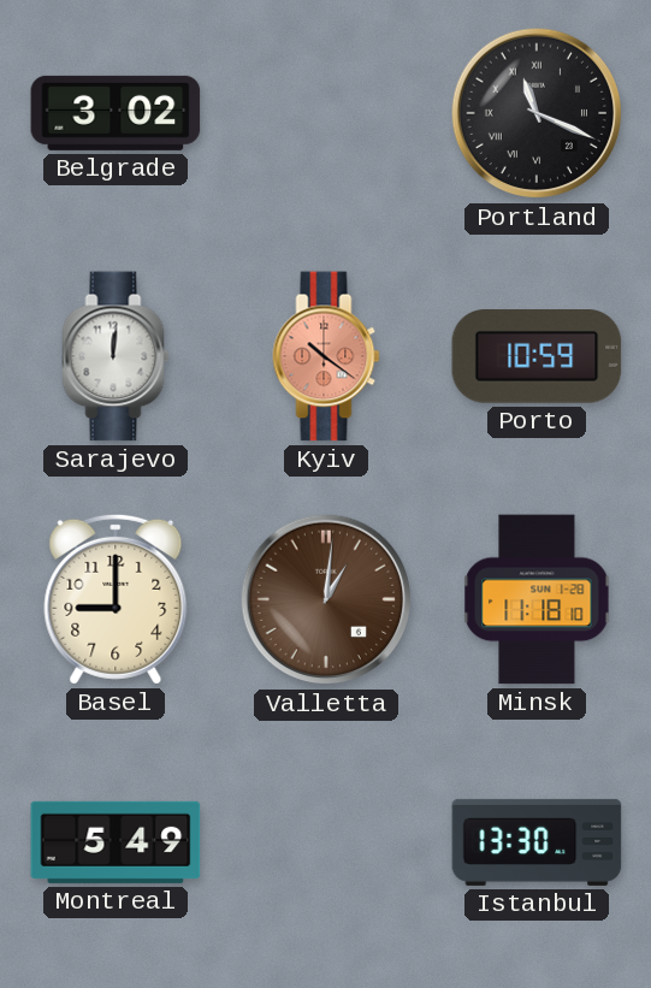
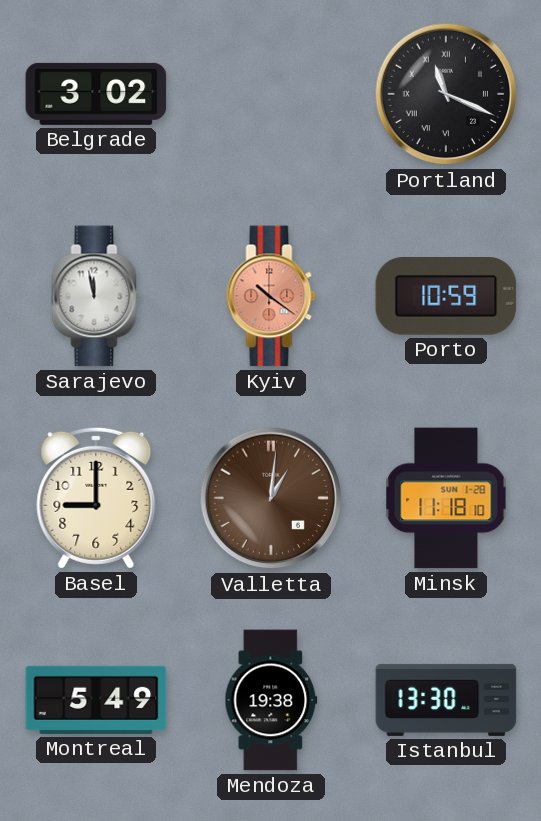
Sarajevo: 12:01 -> 11:58 (96, 296)
Mendoza: none -> 19:38 (271, 700)
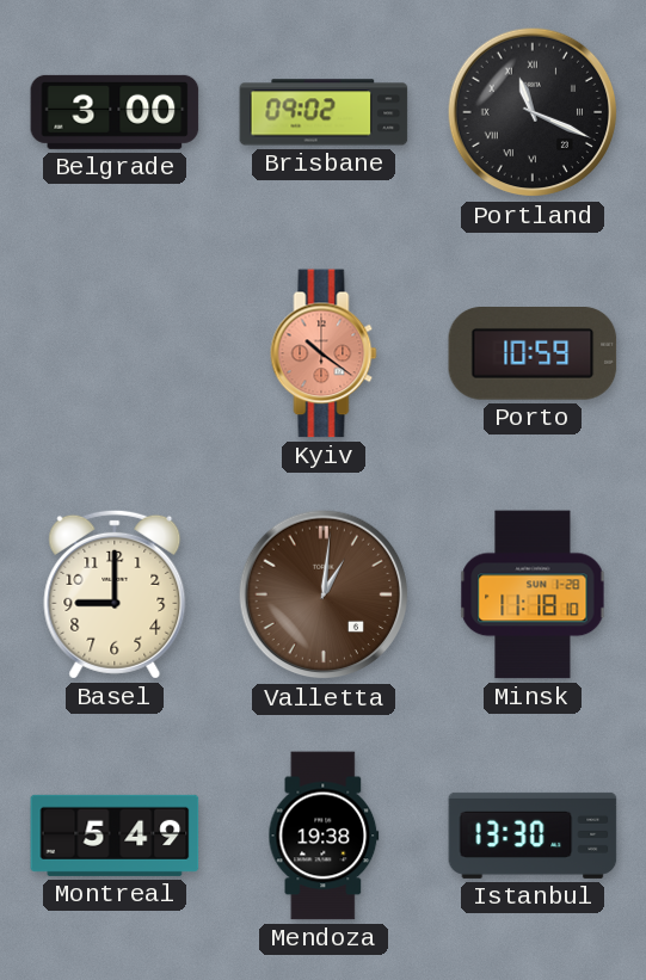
Belgrade: 3:02 -> 3:00 (115, 112)
Brisbane: none -> 09:02 (324, 112)
Sarajevo: 11:58 -> none (96, 296)
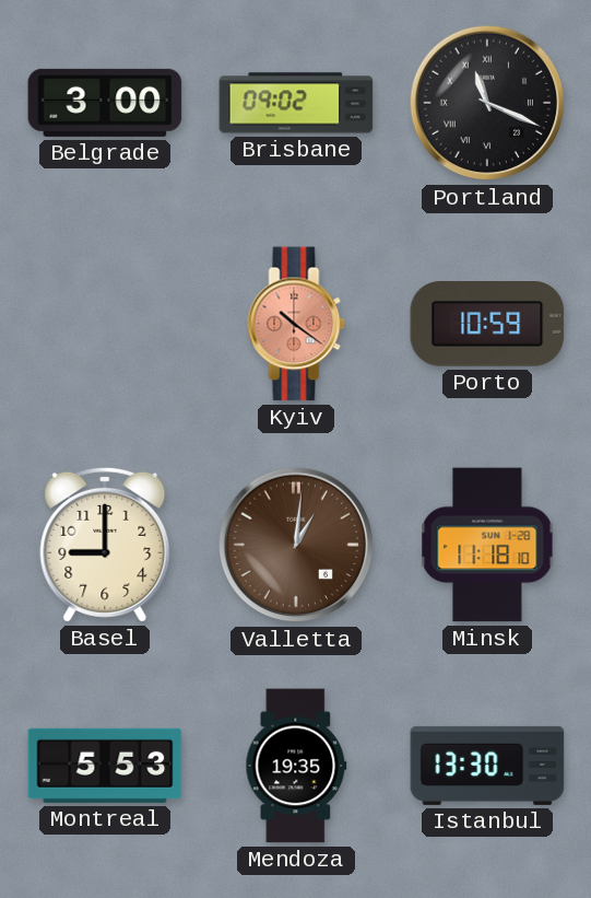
Montreal: 5:49 -> 5:53 (105, 766)
Mendoza: 19:38 -> 19:35 (296, 766)
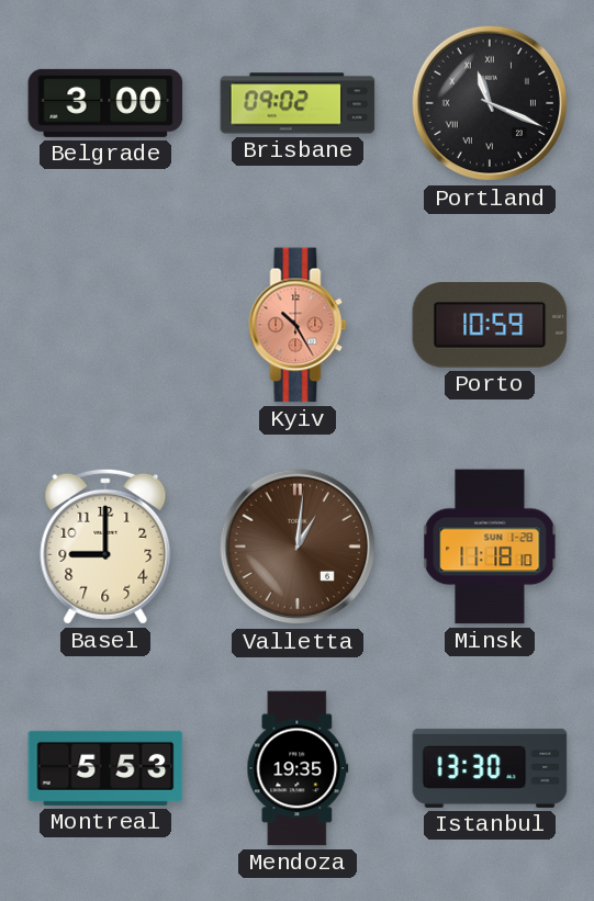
Kyiv: 10:21 -> 10:25 (298, 325)
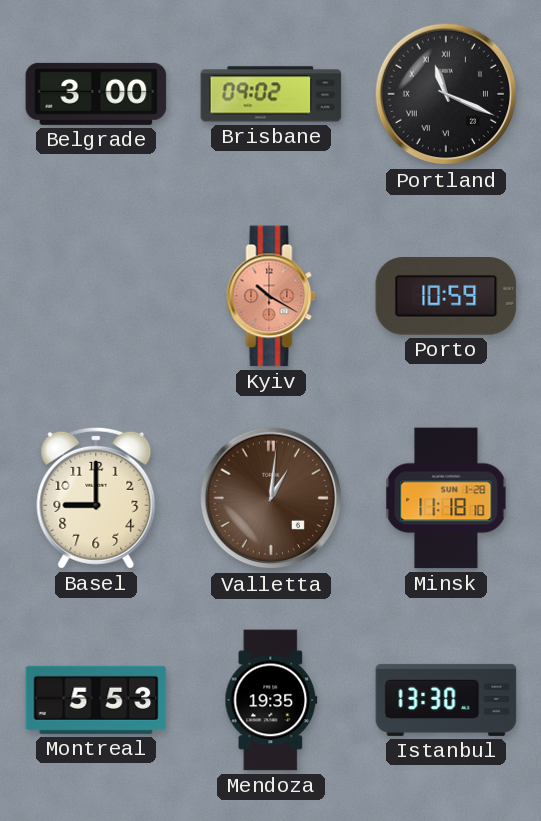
Kyiv: 10:25 -> 10:20 (271, 296)
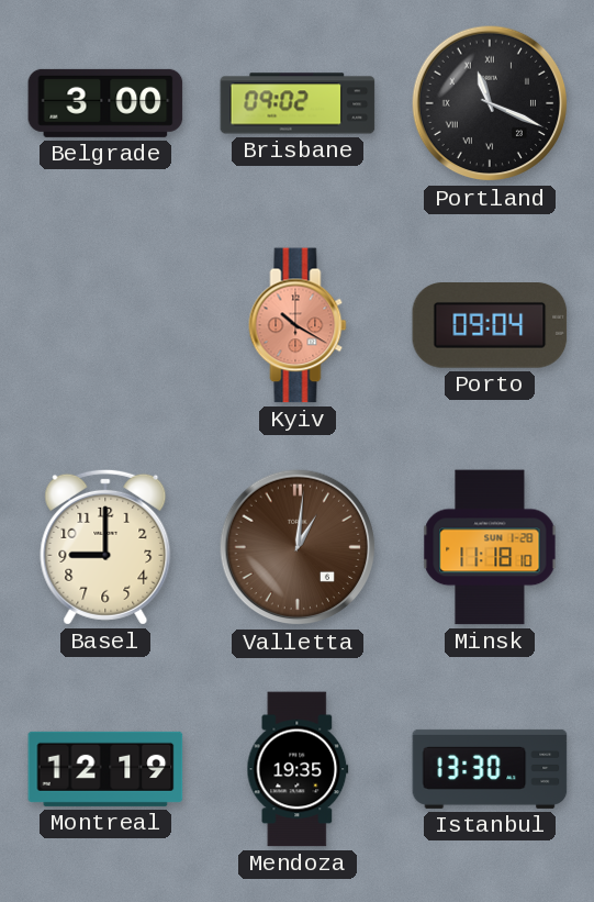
Porto: 10:59 -> 09:04 (490, 326)
Montreal: 5:53 -> 12:19 (105, 769)
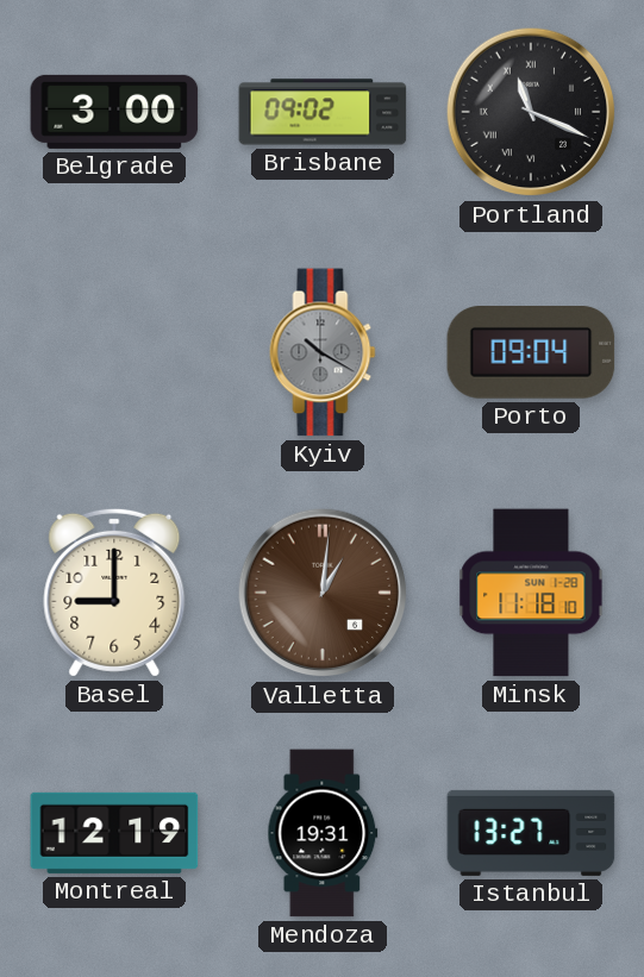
Kyiv dial: salmon -> grey (323, 352)
Mendoza: 19:35 -> 19:31 (323, 833)
Istanbul: 13:30 -> 13:27 (531, 833)
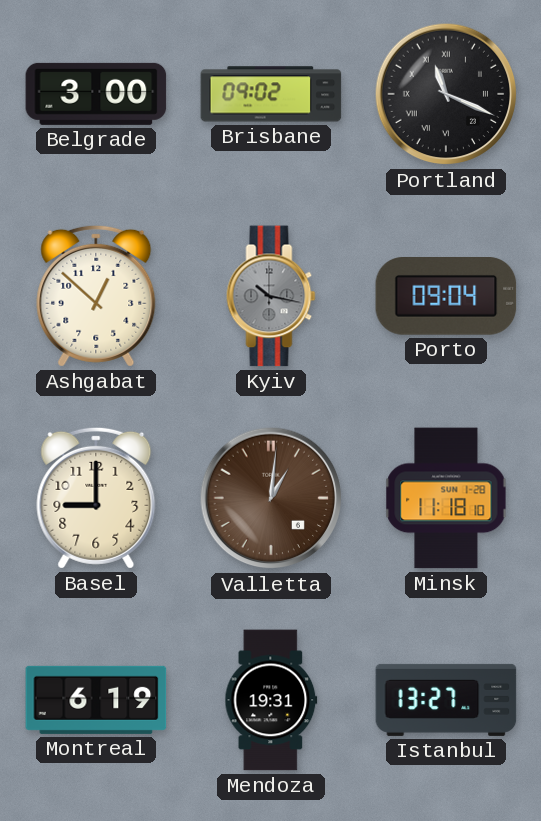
Ashgabat: none -> 12:52 (96, 296)
Kyiv: 10:20 -> 10:17 (271, 296)
Montreal: 12:19 -> 6:19 (96, 700)
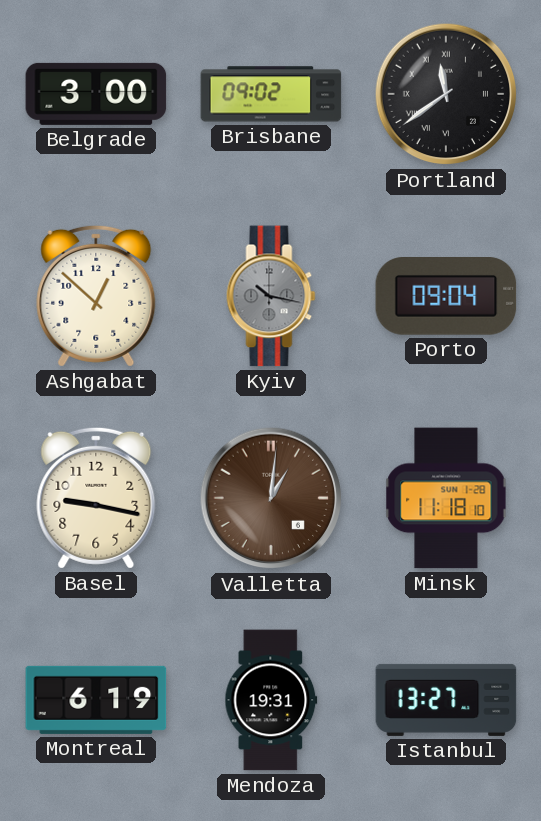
Portland: 11:19 -> 11:39 (446, 94)
Basel: 9:00 -> 9:17 (96, 498)
